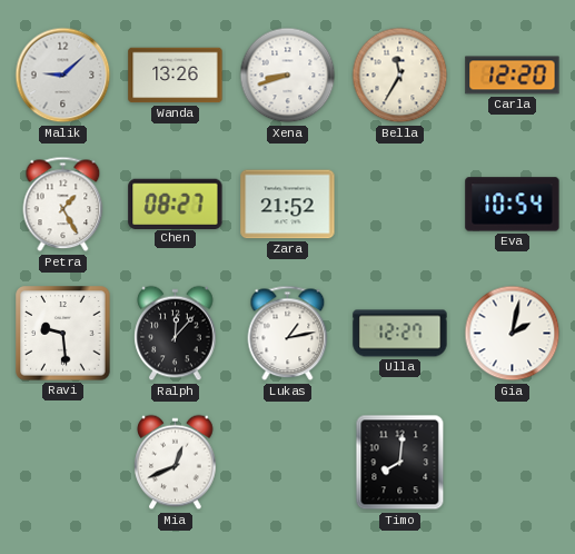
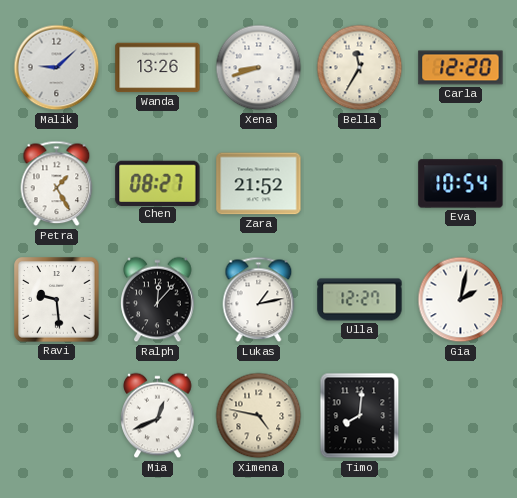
Ximena: none -> 4:47 (259, 416)
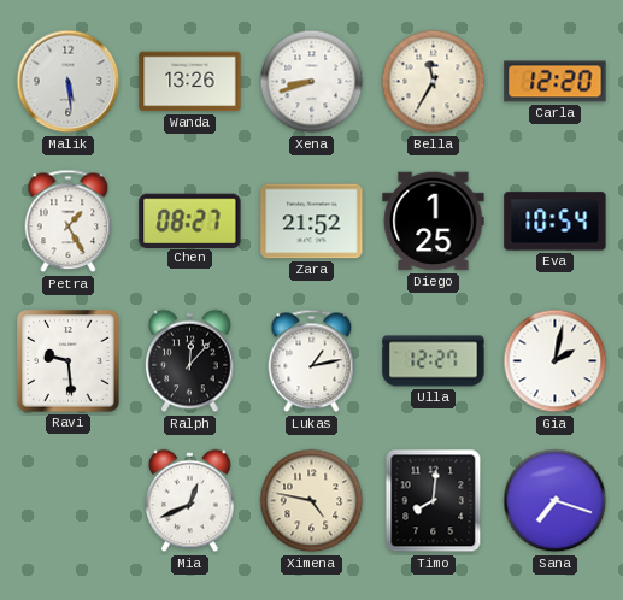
Malik: 9:08 -> 5:29 (69, 82)
Diego: none -> 1:25 (434, 222)
Sana: none -> 7:18 (556, 501)
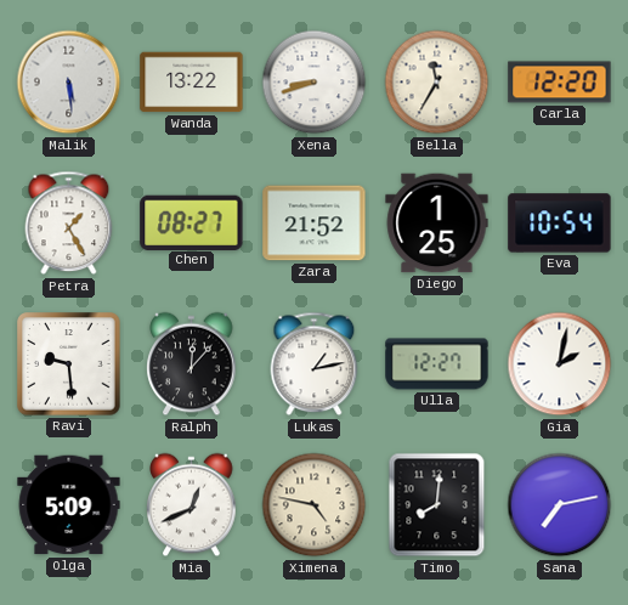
Wanda: 13:26 -> 13:22 (192, 83)
Olga: none -> 5:09 (69, 505)
Sana: 7:18 -> 7:13 (560, 505)
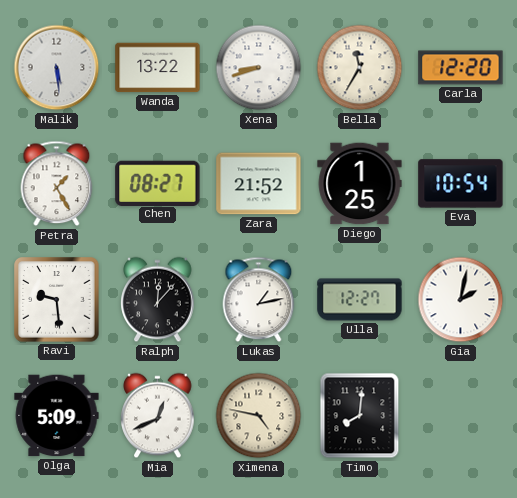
Sana: 7:13 -> none (560, 505)
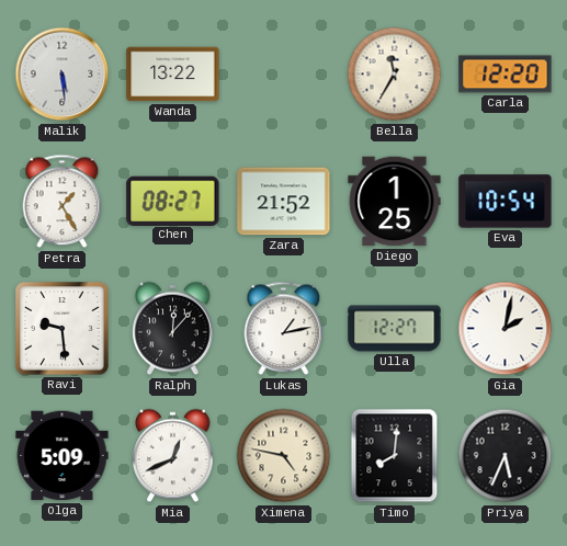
Xena: 8:42 -> none (259, 68)
Priya: none -> 5:34 (506, 456)
